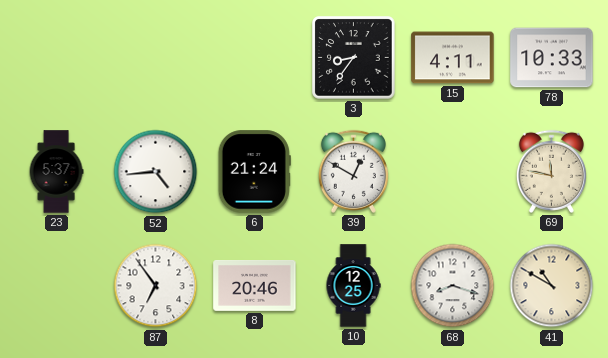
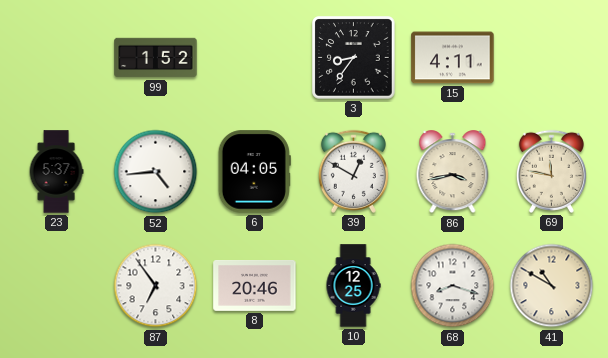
99: none -> 1:52 (156, 58)
78: 10:33 -> none (552, 58)
6: 21:24 -> 04:05 (254, 172)
86: none -> 3:43 (453, 172)
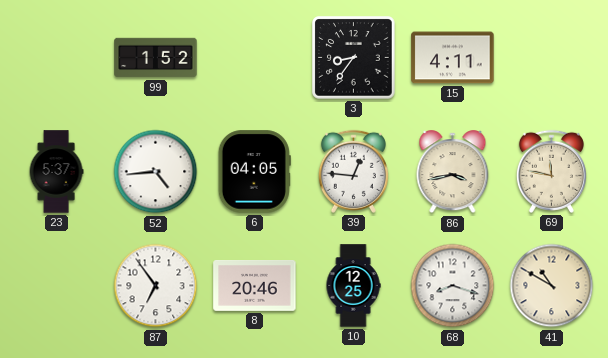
39: 12:50 -> 12:46 (353, 171)
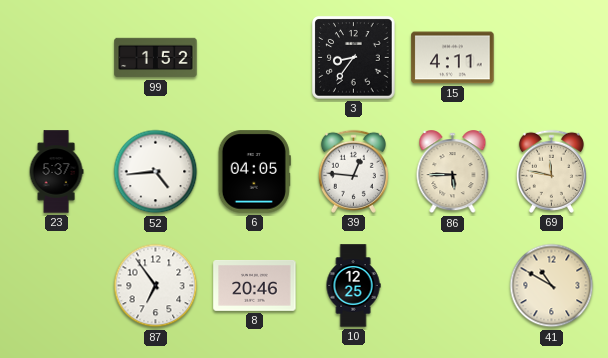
86: 3:43 -> 5:45 (453, 172)
68: 8:18 -> none (453, 286)
